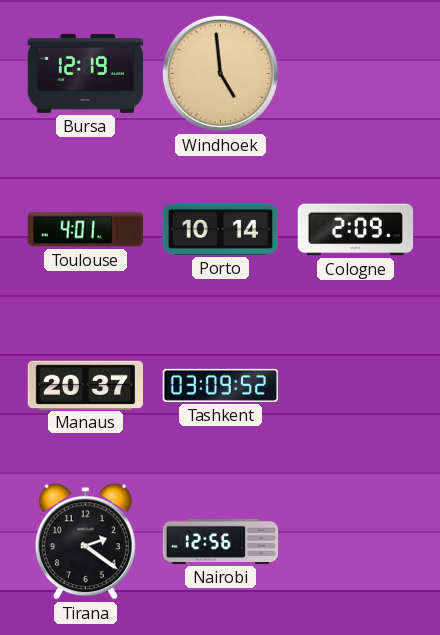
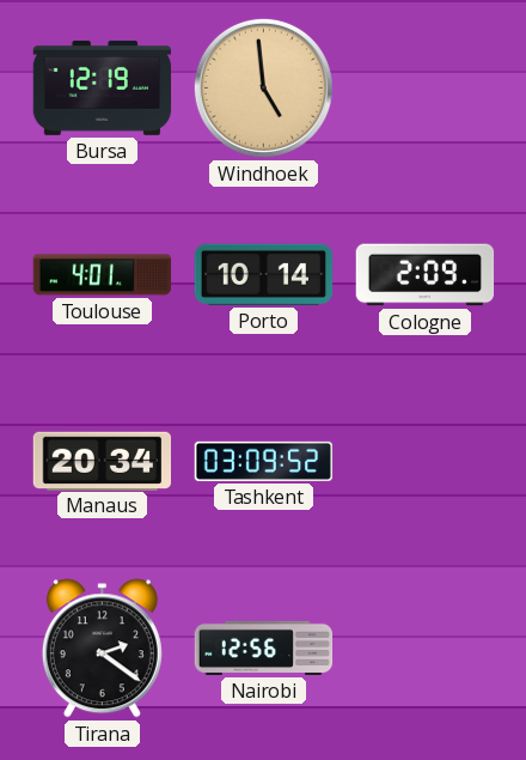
Manaus: 20:37 -> 20:34 (102, 461)
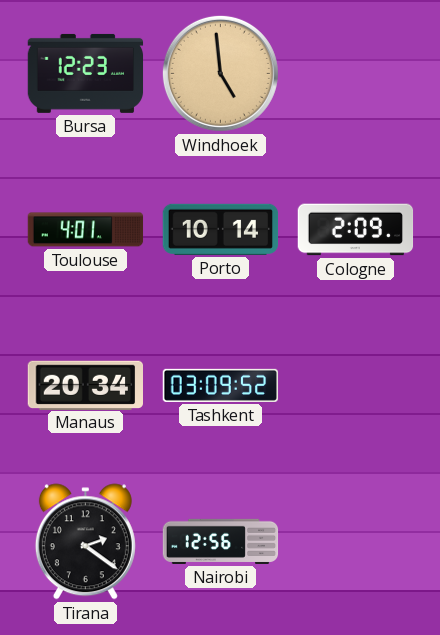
Bursa: 12:19 -> 12:23 (86, 73)
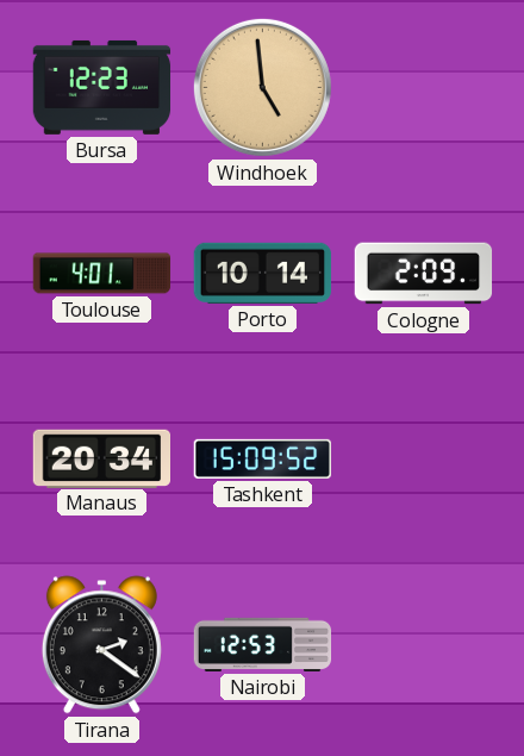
Tashkent: 03:09 -> 15:09 (263, 458)
Nairobi: 12:56 -> 12:53 (263, 644)
